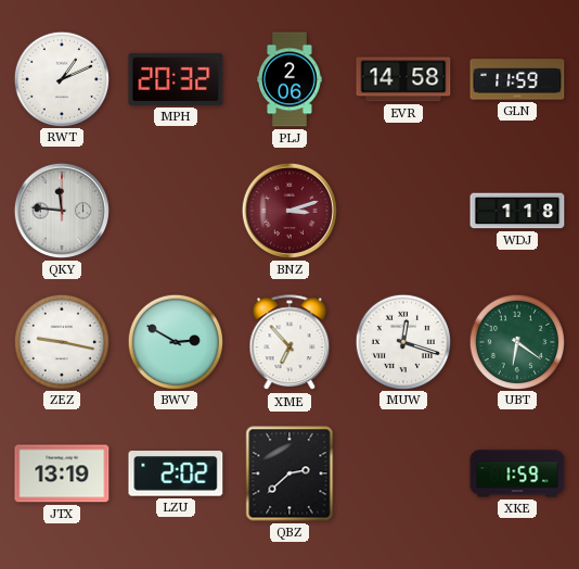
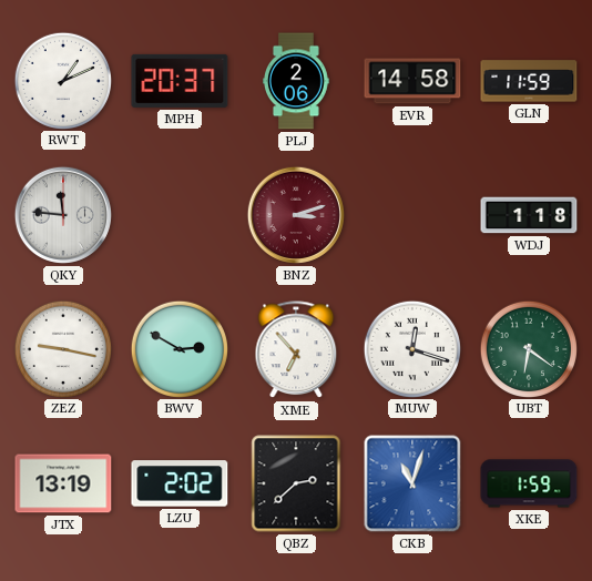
MPH: 20:32 -> 20:37 (180, 81)
CKB: none -> 11:03 (412, 483)
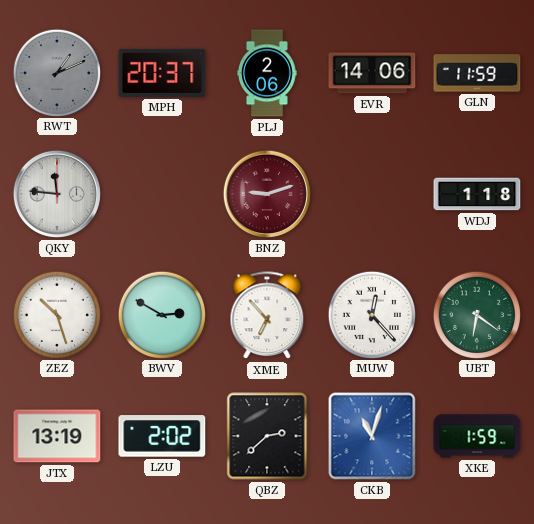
RWT dial: white -> grey (56, 72)
EVR: 14:58 -> 14:06 (372, 73)
BNZ: 3:12 -> 9:12 (267, 194)
ZEZ: 9:17 -> 10:27 (56, 314)
MUW: 12:18 -> 12:23 (371, 314)
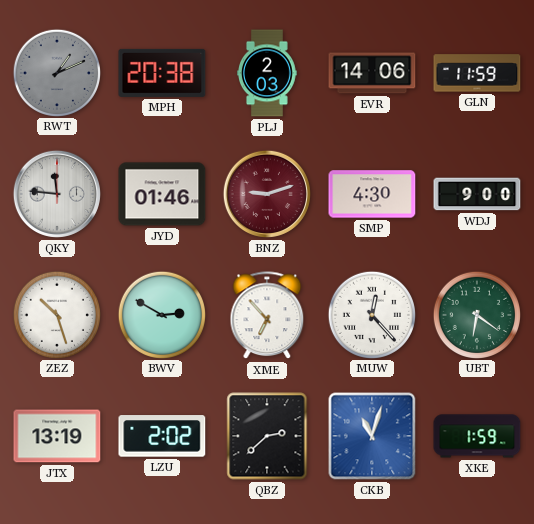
MPH: 20:37 -> 20:38 (162, 73)
PLJ: 2:06 -> 2:03 (268, 73)
JYD: none -> 01:46 (162, 194)
SMP: none -> 4:30 (372, 194)
WDJ: 1:18 -> 9:00 (477, 194)
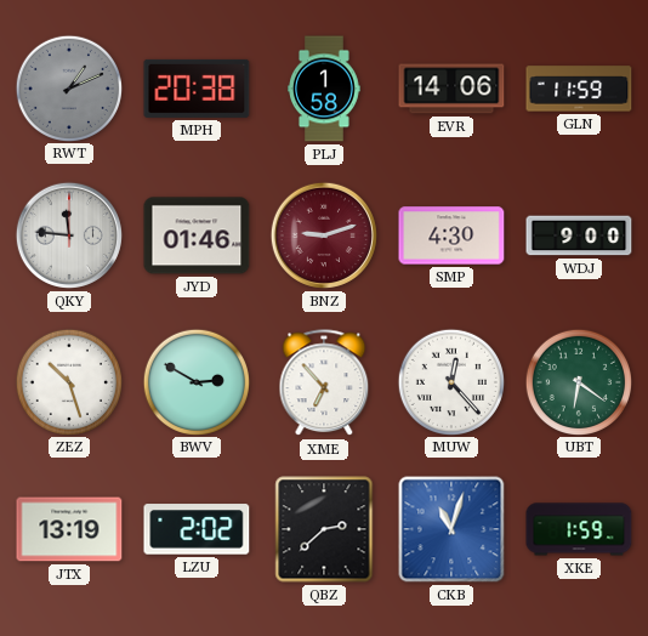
PLJ: 2:03 -> 1:58 (325, 89)
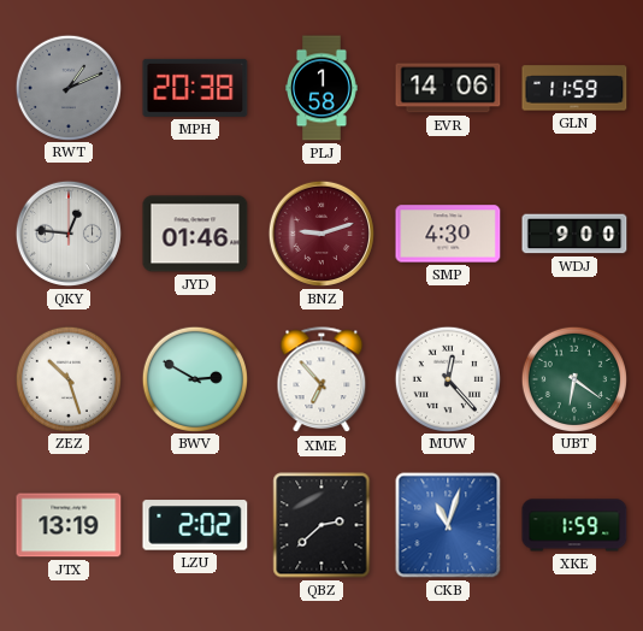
QKY: 11:46 -> 12:46 (69, 234)
